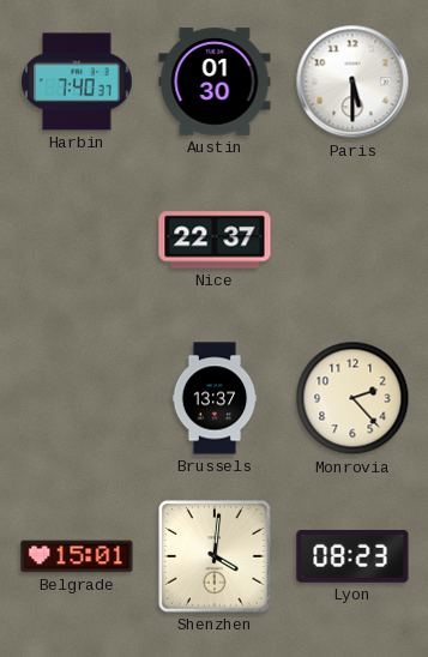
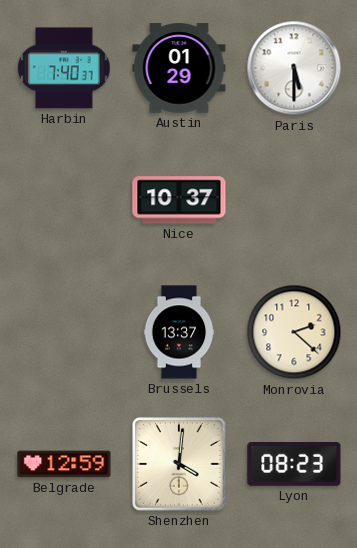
Austin: 01:30 -> 01:29 (179, 68)
Nice: 22:37 -> 10:37 (179, 200)
Monrovia: 2:23 -> 2:22 (294, 332)
Belgrade: 15:01 -> 12:59 (64, 464)
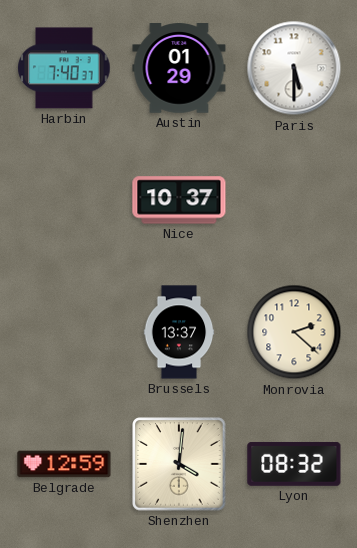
Lyon: 08:23 -> 08:32 (294, 464)
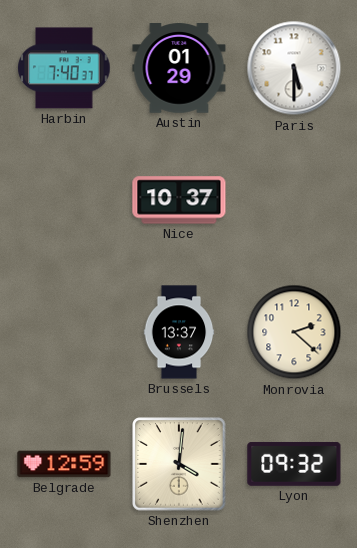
Lyon: 08:32 -> 09:32 (294, 464)
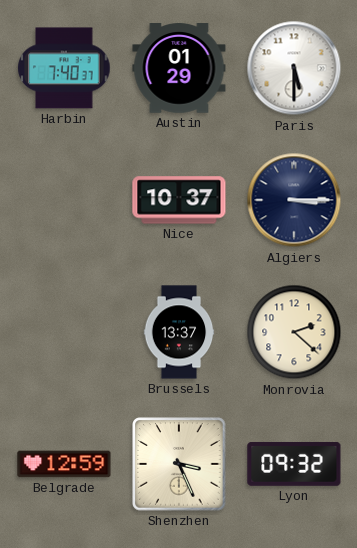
Algiers: none -> 3:15 (294, 200)
Shenzhen: 4:01 -> 3:26 (179, 464)
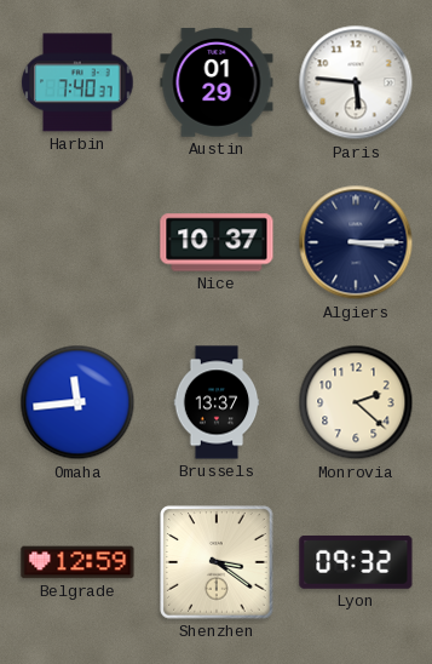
Paris: 5:30 -> 5:46 (356, 82)
Omaha: none -> 11:44 (77, 402)
Shenzhen: 3:26 -> 3:21 (217, 562)
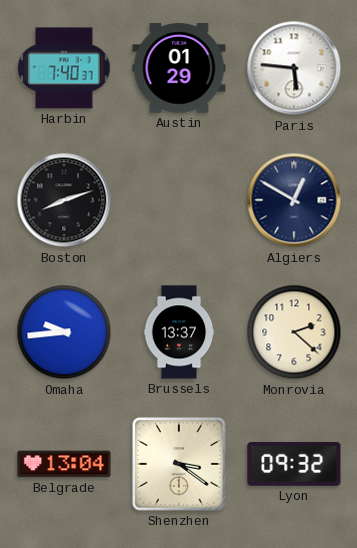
Boston: none -> 8:12 (64, 200)
Nice: 10:37 -> none (217, 242)
Algiers: 3:15 -> 12:50 (294, 200)
Omaha: 11:44 -> 9:44 (64, 332)
Belgrade: 12:59 -> 13:04 (64, 464)
